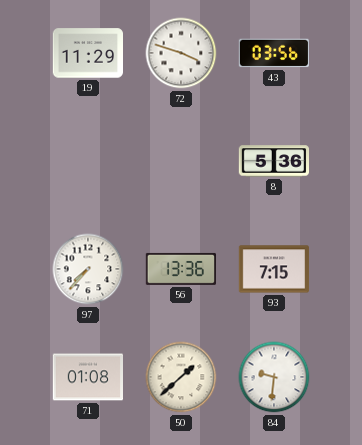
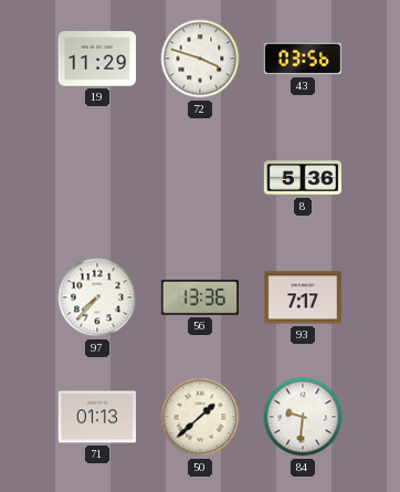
93: 7:15 -> 7:17 (303, 297)
71: 01:08 -> 01:13 (96, 417)
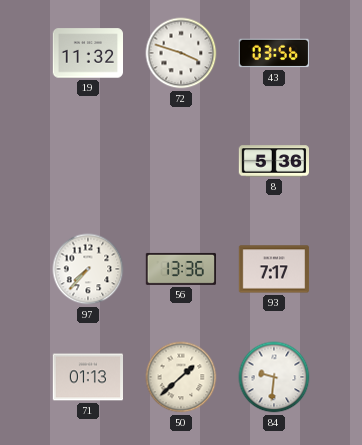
19: 11:29 -> 11:32 (88, 53)
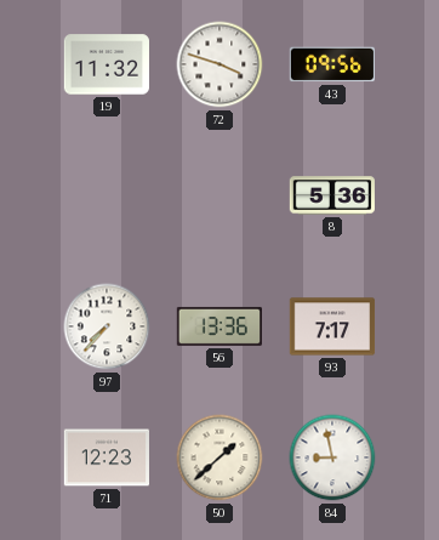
43: 03:56 -> 09:56 (331, 64)
71: 01:13 -> 12:23 (106, 457)
84: 9:31 -> 8:58 (332, 457)
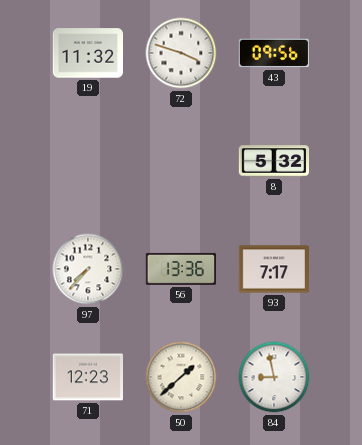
8: 5:36 -> 5:32 (274, 161)
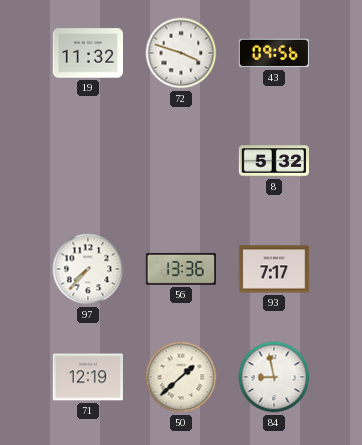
71: 12:23 -> 12:19 (87, 377)
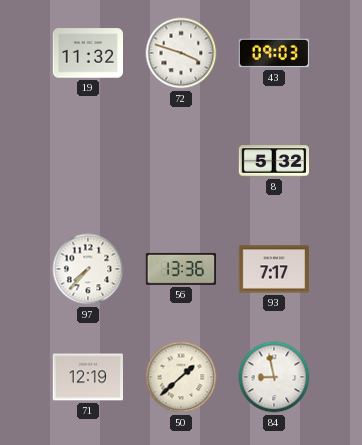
43: 09:56 -> 09:03 (273, 53)
